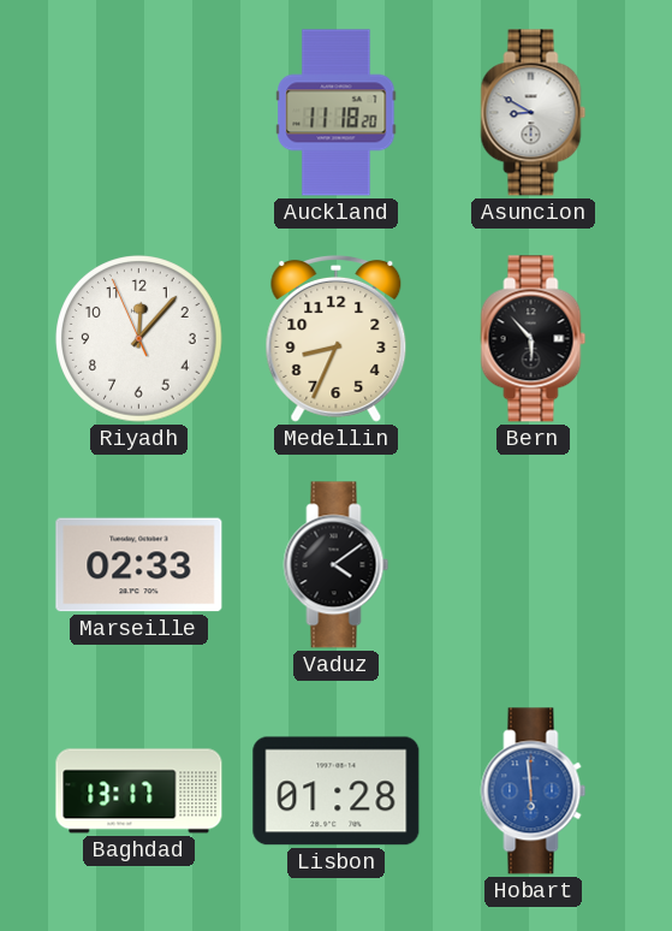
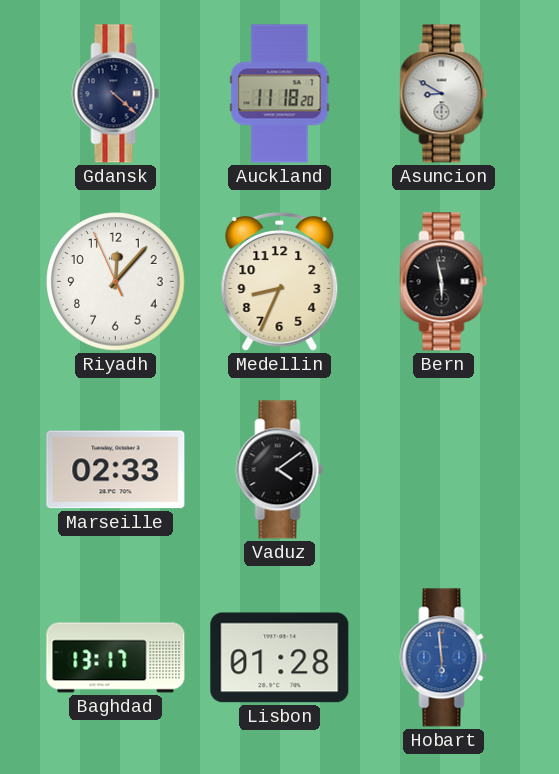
Gdansk: none -> 4:22 (116, 94)
Bern: 5:53 -> 5:58 (444, 282)
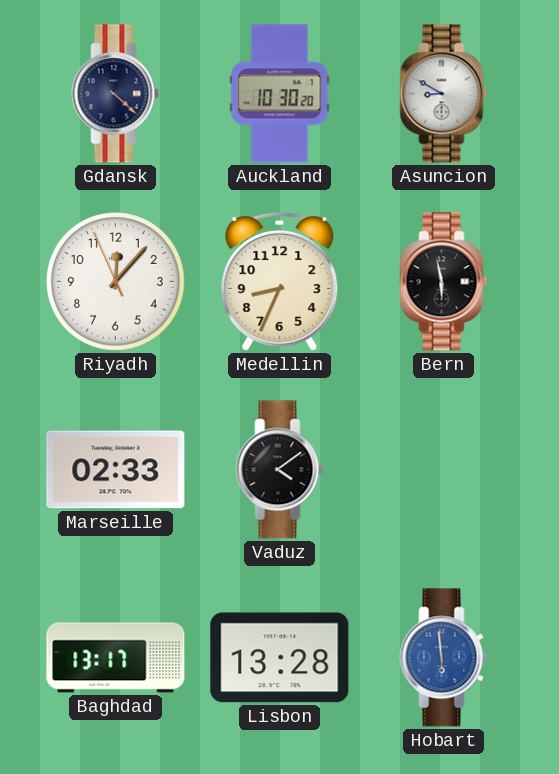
Auckland: 11:18 -> 10:30 (280, 94)
Lisbon: 01:28 -> 13:28 (280, 658)
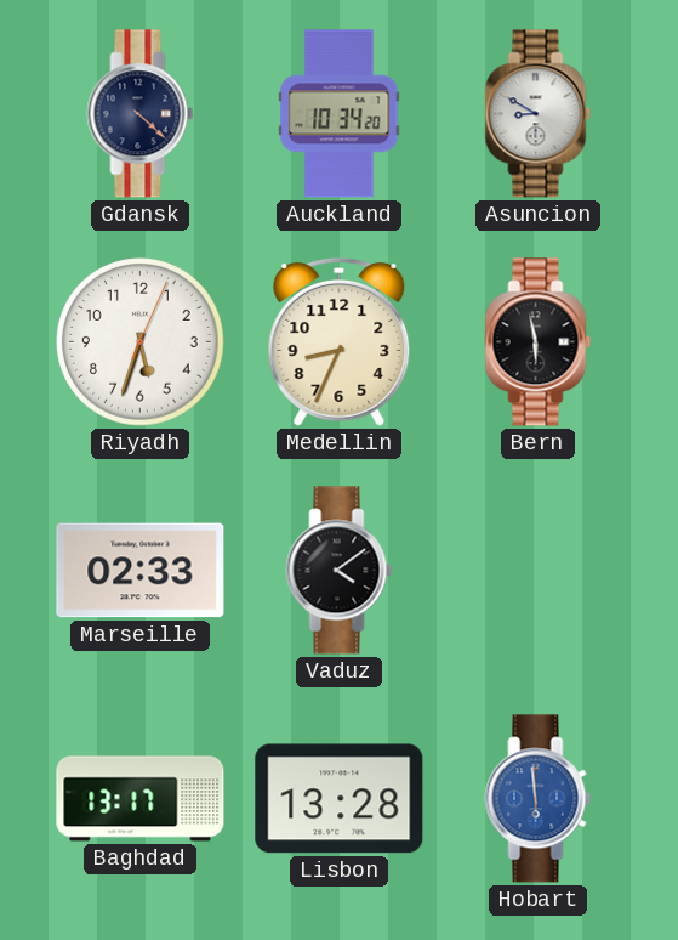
Auckland: 10:30 -> 10:34 (340, 114)
Riyadh: 12:06 -> 5:33 (141, 342)
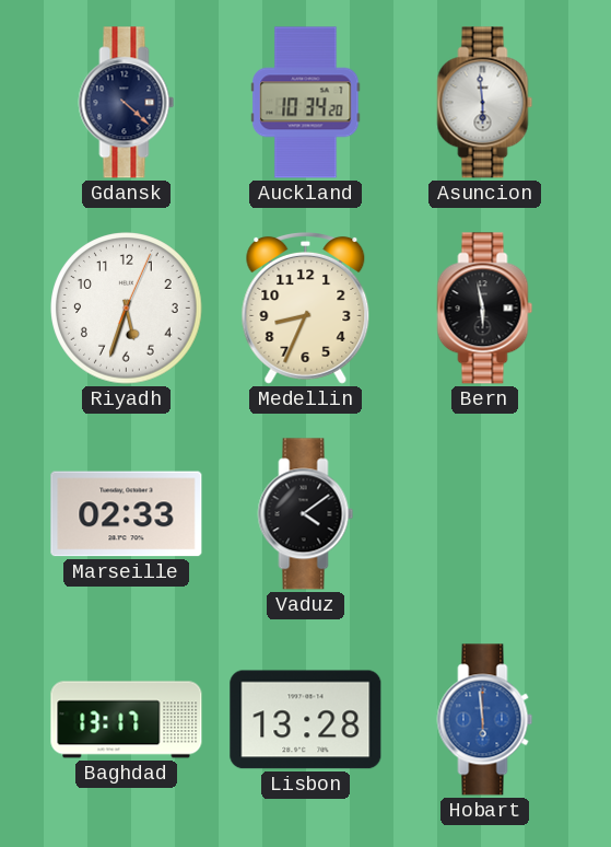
Asuncion: 8:50 -> 5:59 (485, 103)
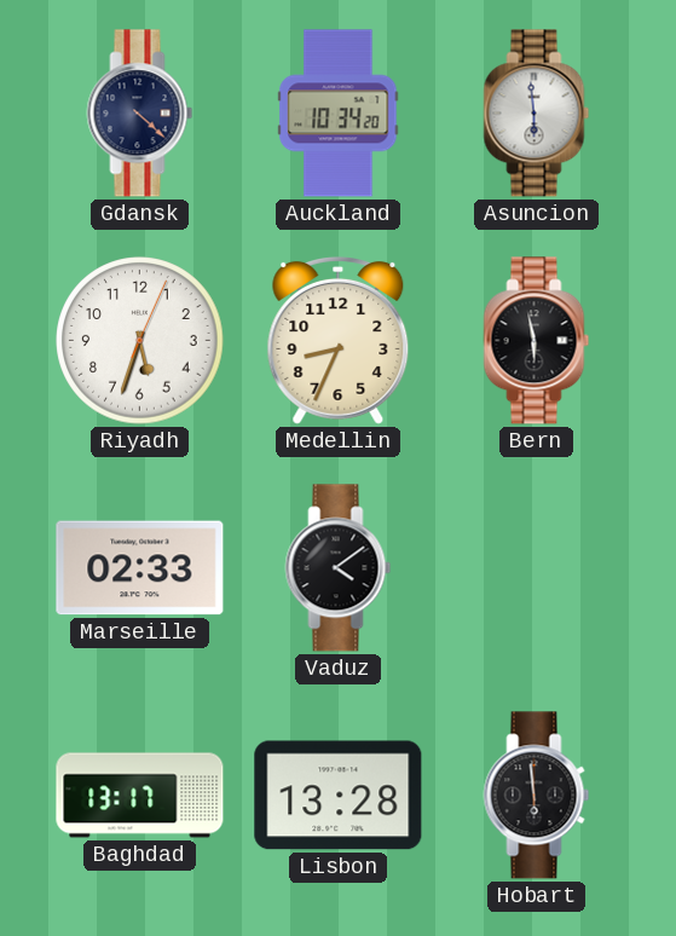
Hobart dial: blue -> black (537, 796)
